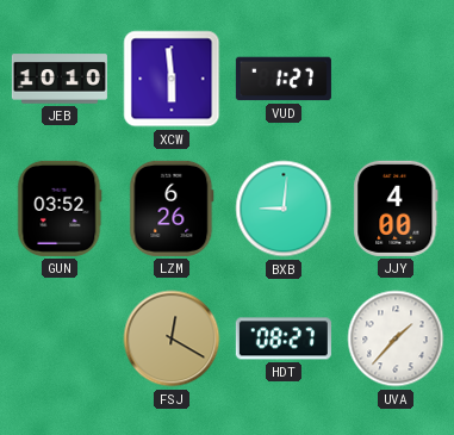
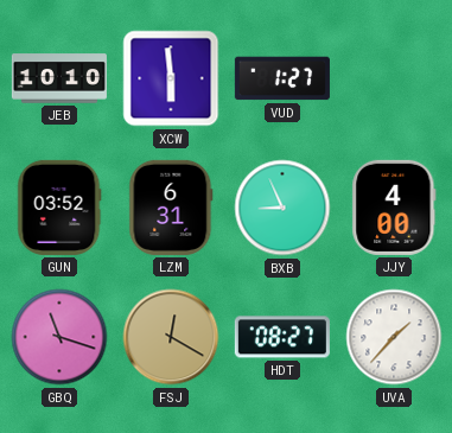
LZM: 6:26 -> 6:31 (171, 208)
BXB: 9:01 -> 8:56 (282, 208)
GBQ: none -> 11:18 (59, 337)
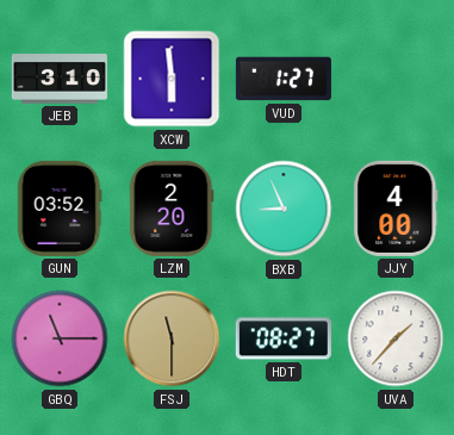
JEB: 10:10 -> 3:10 (60, 79)
LZM: 6:31 -> 2:20 (172, 209)
GBQ: 11:18 -> 11:15 (60, 338)
FSJ: 12:20 -> 11:30 (172, 338)
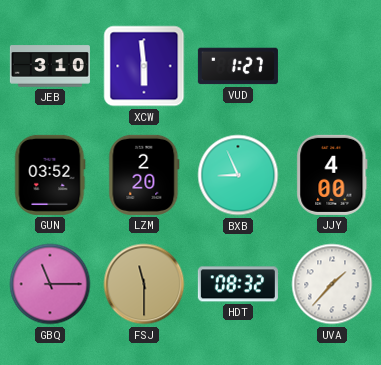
HDT: 08:27 -> 08:32 (238, 284)
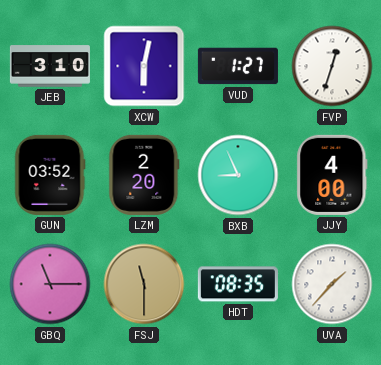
XCW: 5:59 -> 6:02 (144, 66)
FVP: none -> 12:33 (332, 66)
HDT: 08:32 -> 08:35 (238, 284)
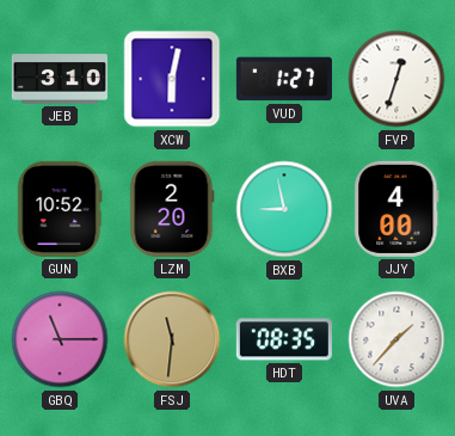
GUN: 03:52 -> 10:52 (60, 209)
BXB: 8:56 -> 8:58 (284, 209)
FSJ: 11:30 -> 11:31 (172, 339)
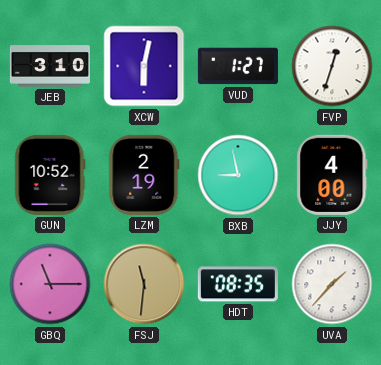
LZM: 2:20 -> 2:19 (144, 175)
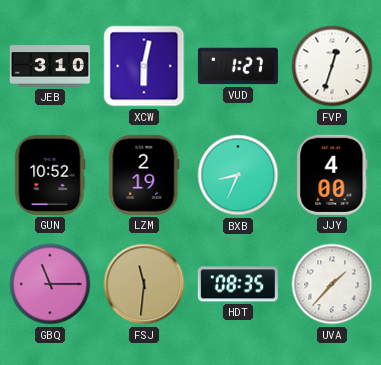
BXB: 8:58 -> 8:34 (238, 175)
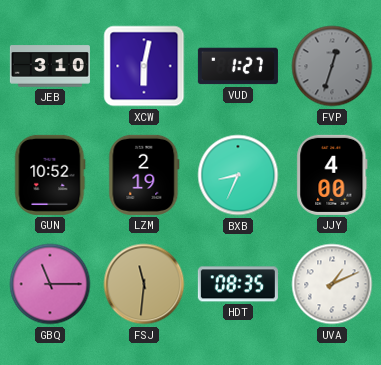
FVP dial: white -> grey (332, 66)
UVA: 1:37 -> 1:11 (332, 284)
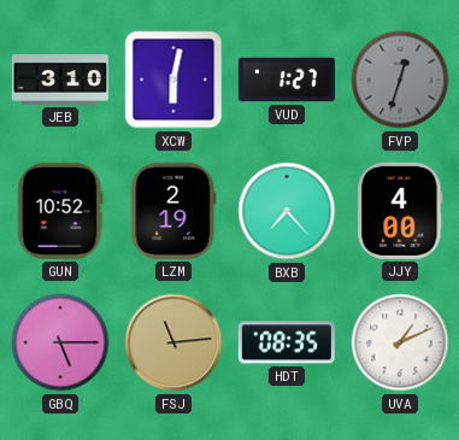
BXB: 8:34 -> 7:23 (287, 211)
GBQ: 11:15 -> 5:15 (60, 342)
FSJ: 11:31 -> 11:14 (173, 342)
